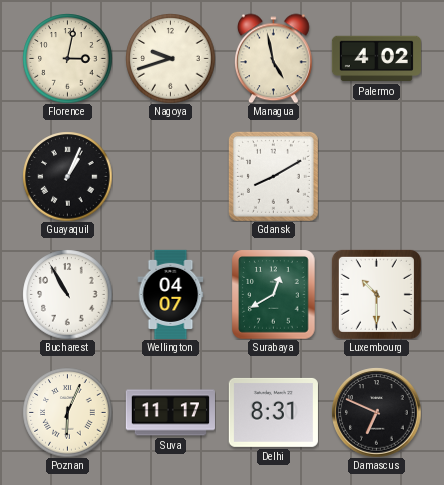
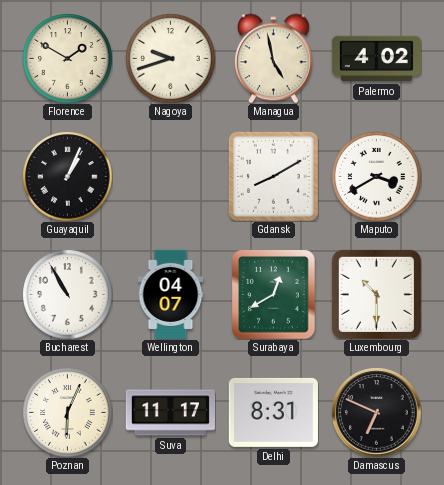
Florence: 3:02 -> 1:50 (67, 58)
Maputo: none -> 3:40 (376, 176)
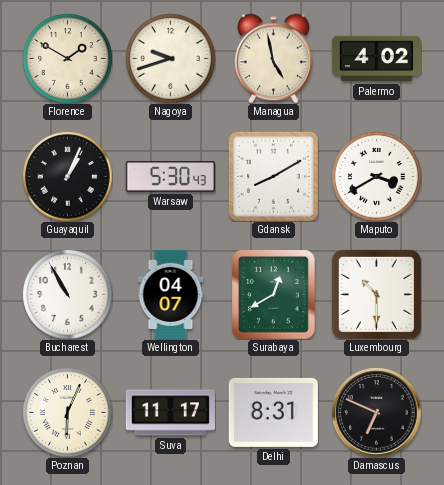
Warsaw: none -> 5:30 (170, 177)
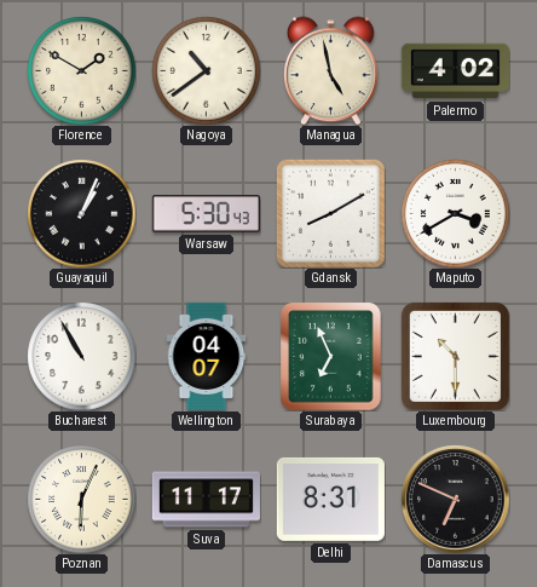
Nagoya: 9:42 -> 10:39 (206, 70)
Surabaya: 12:40 -> 6:56 (331, 356)
